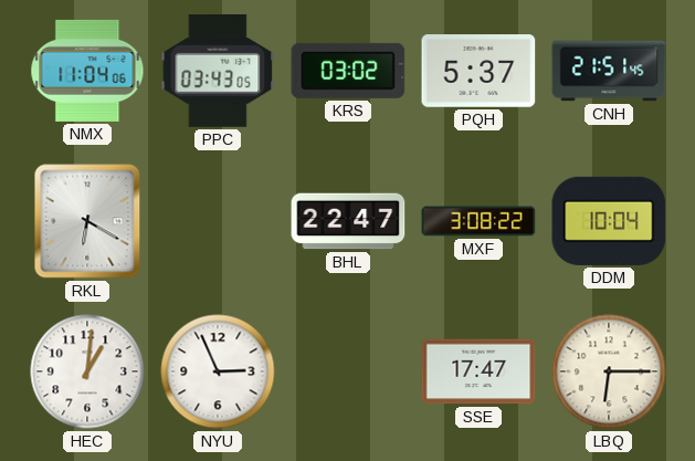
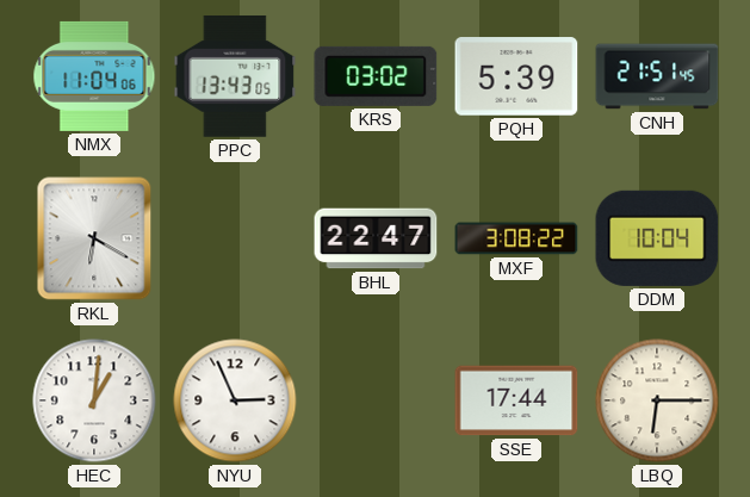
PPC: 03:43 -> 13:43 (235, 76)
PQH: 5:37 -> 5:39 (516, 76)
SSE: 17:47 -> 17:44 (516, 400)
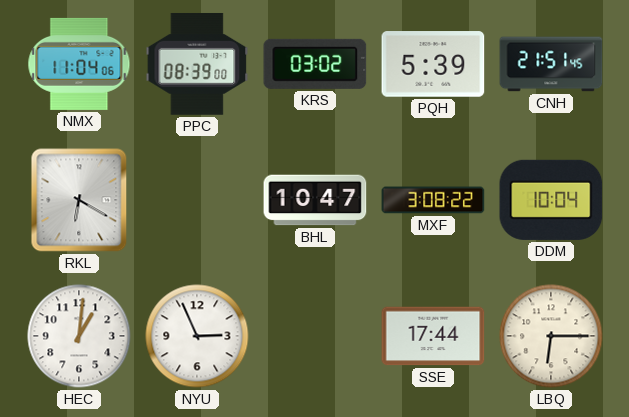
PPC: 13:43 -> 08:39 (197, 64)
BHL: 22:47 -> 10:47 (315, 200)
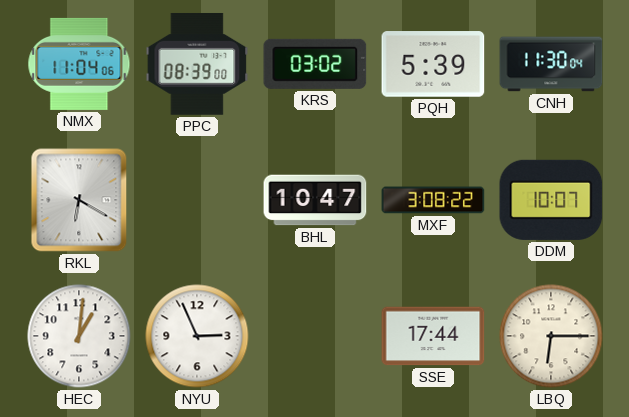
CNH: 21:51 -> 11:30 (551, 64)
DDM: 10:04 -> 10:07 (551, 200)
